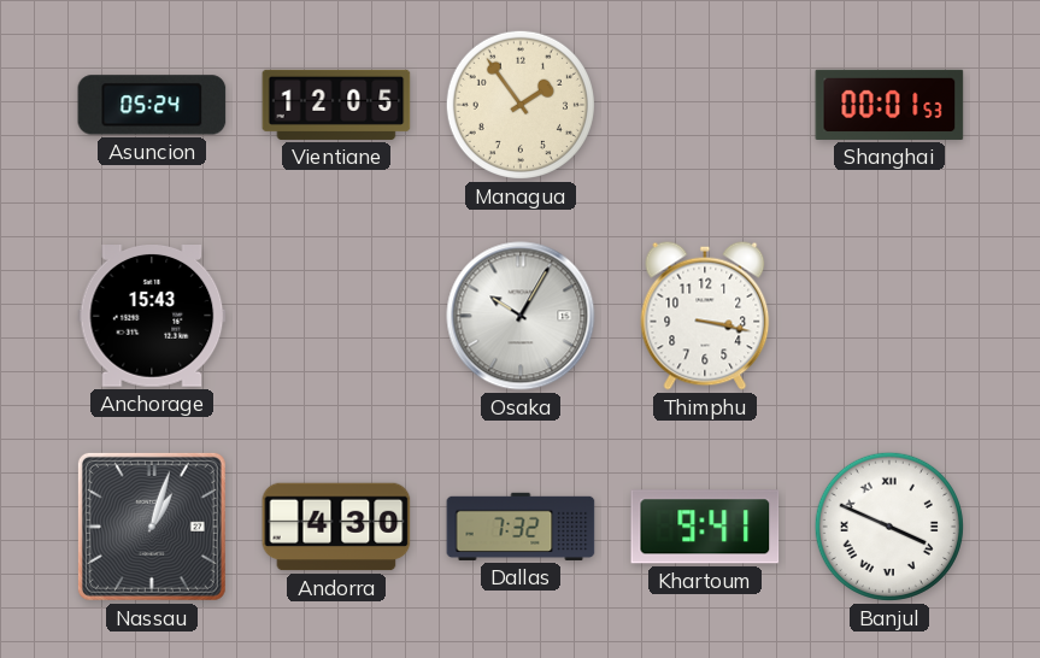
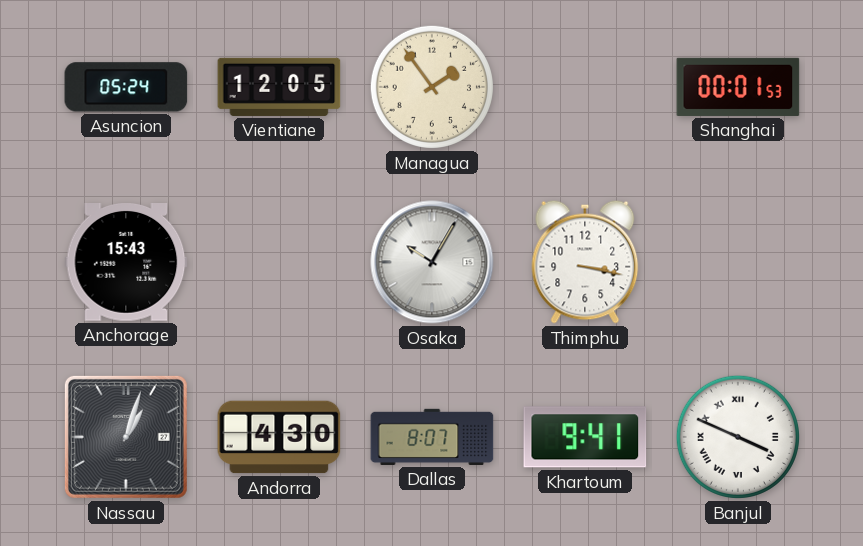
Dallas: 7:32 -> 8:07 (432, 437)
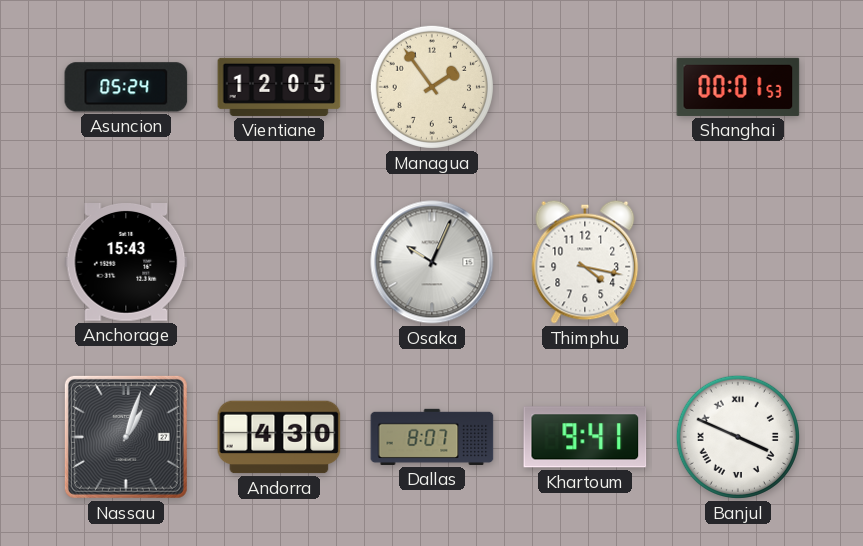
Osaka: 10:05 -> 10:04 (432, 262)
Thimphu: 3:17 -> 4:17 (585, 262)
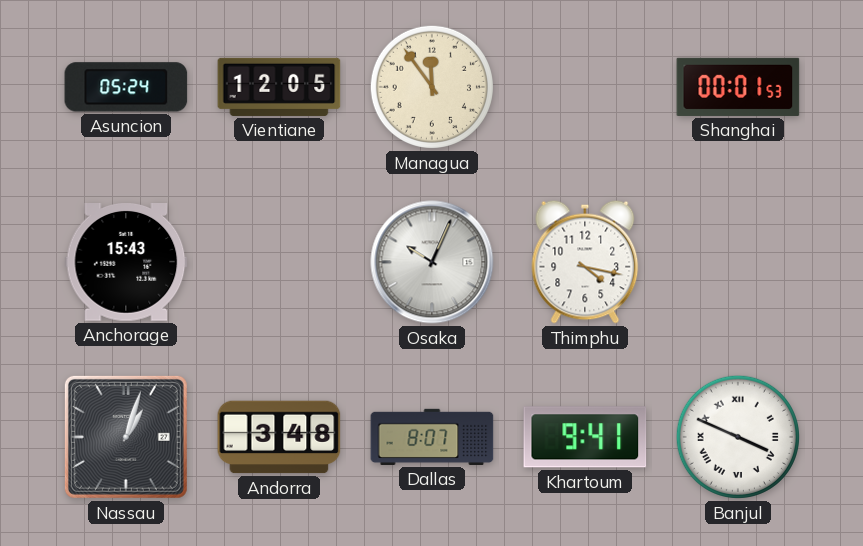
Managua: 1:54 -> 11:54 (432, 87)
Andorra: 4:30 -> 3:48 (279, 437)
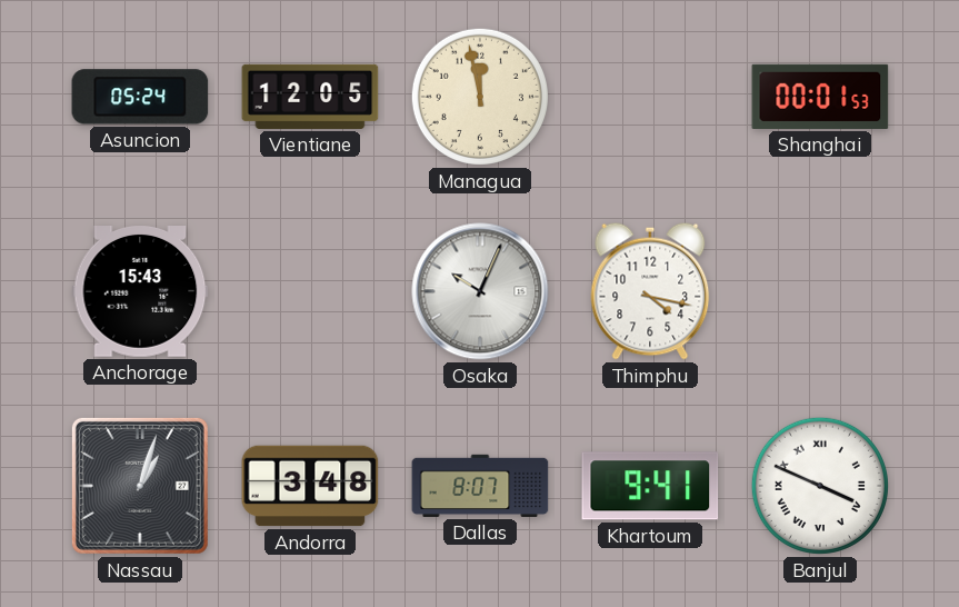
Managua: 11:54 -> 11:58 (480, 97)
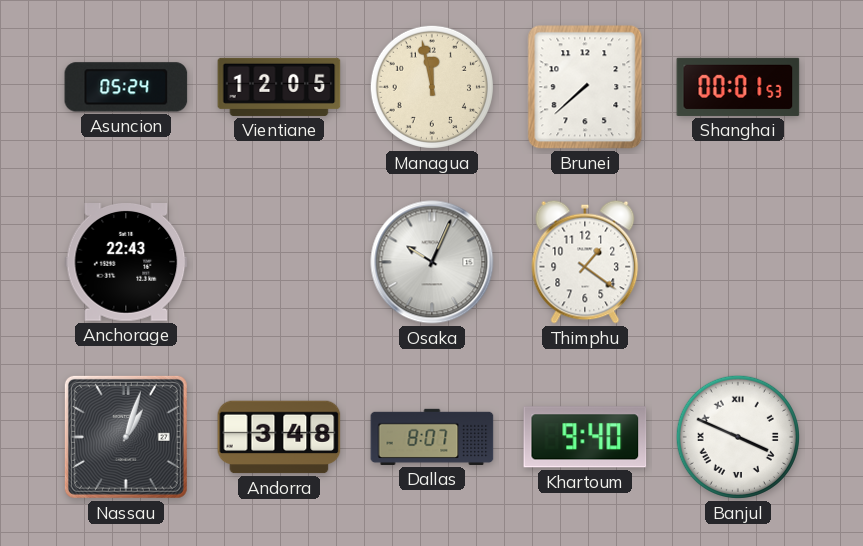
Brunei: none -> 7:38 (585, 87)
Anchorage: 15:43 -> 22:43 (126, 263)
Thimphu: 4:17 -> 1:21 (585, 262)
Khartoum: 9:41 -> 9:40 (585, 437)
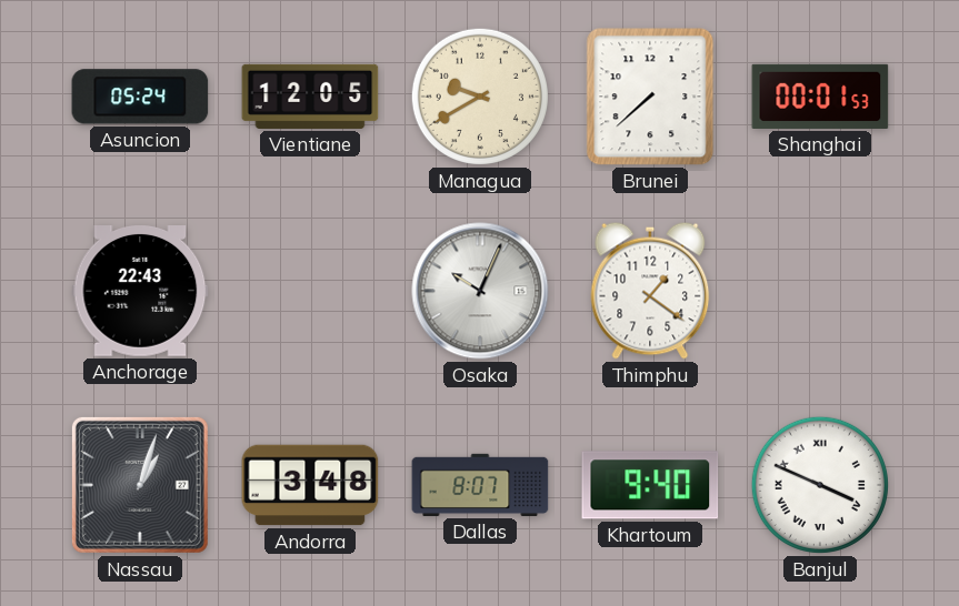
Managua: 11:58 -> 9:40 (480, 97)
